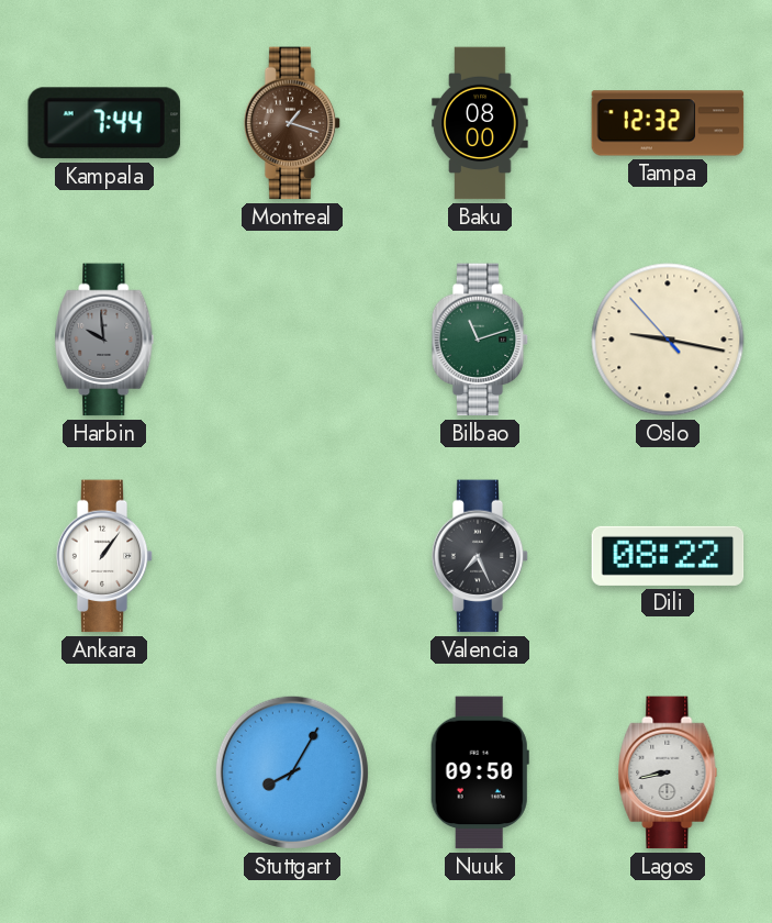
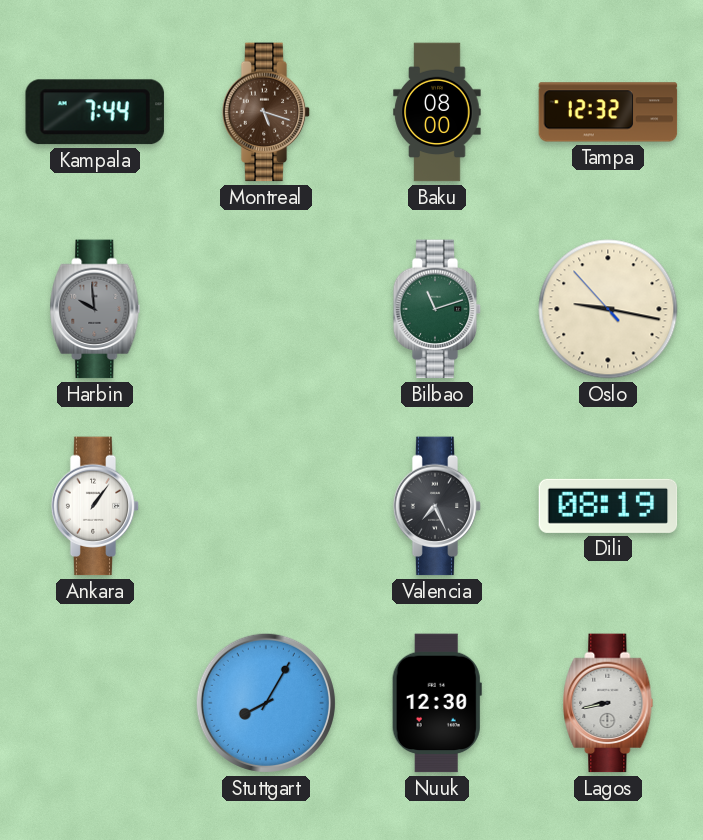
Montreal: 1:18 -> 5:18 (266, 112)
Dili: 08:22 -> 08:19 (608, 506)
Nuuk: 09:50 -> 12:30 (437, 703)
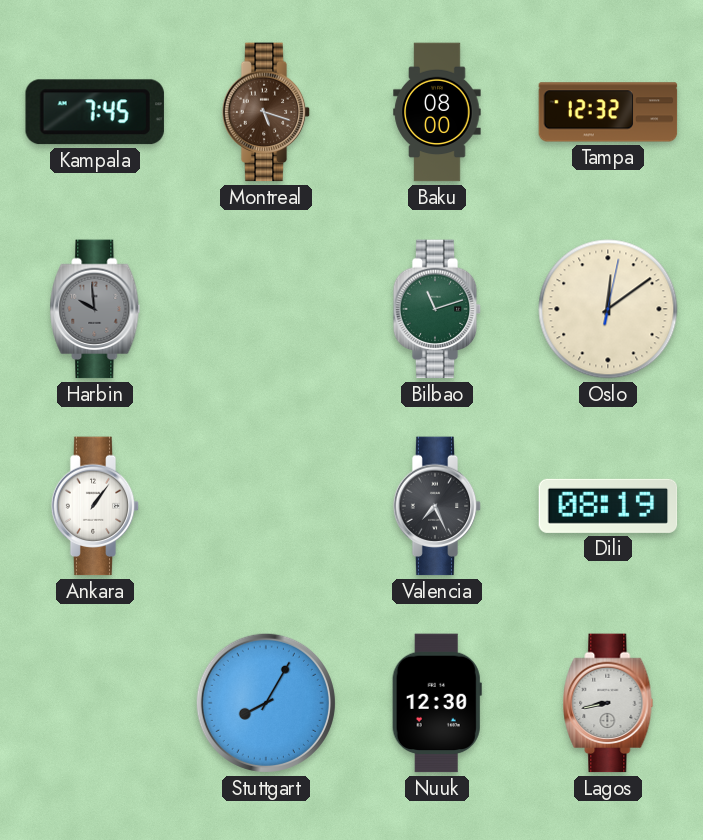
Kampala: 7:44 -> 7:45 (95, 112)
Oslo: 9:16 -> 12:09 (608, 309)
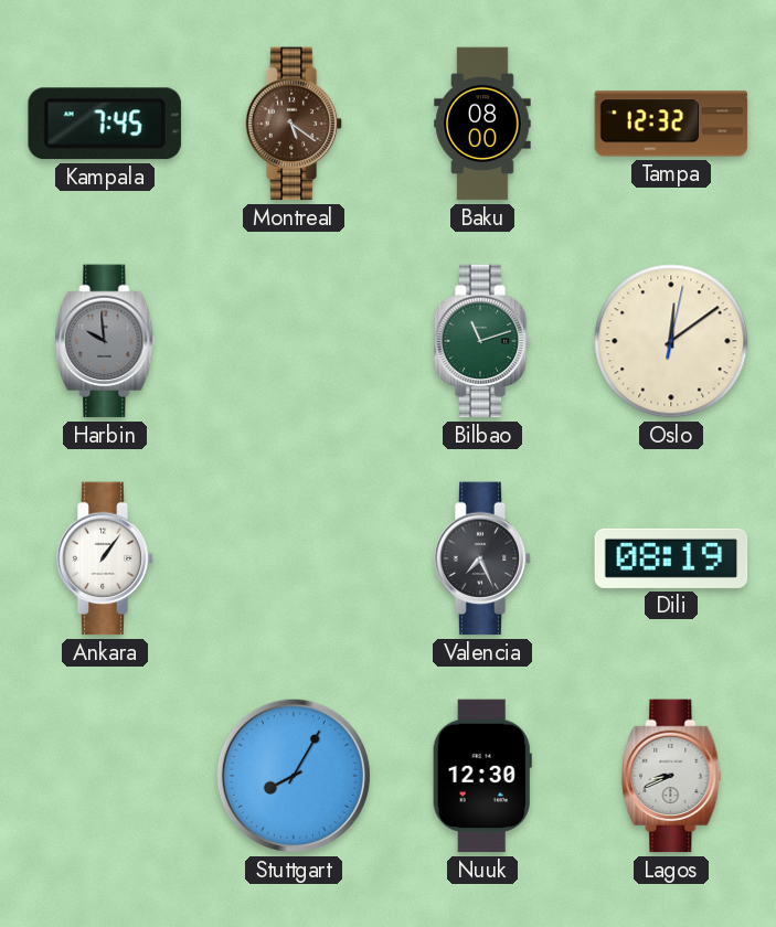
Montreal: 5:18 -> 5:21 (294, 124)
Lagos: 8:43 -> 8:41 (671, 776)
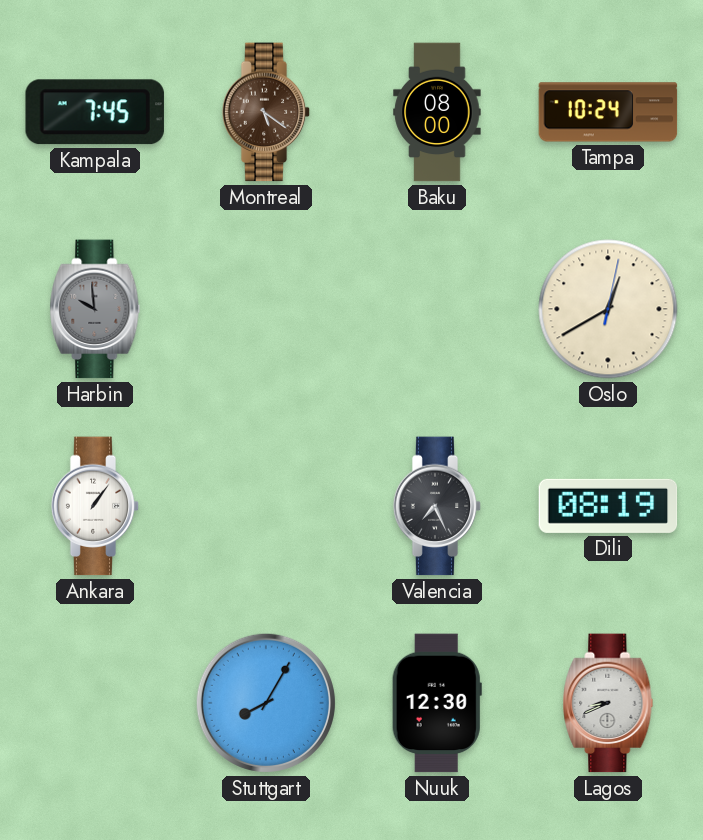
Tampa: 12:32 -> 10:24 (608, 112)
Bilbao: 11:12 -> none (482, 341)
Oslo: 12:09 -> 12:40 (608, 309)
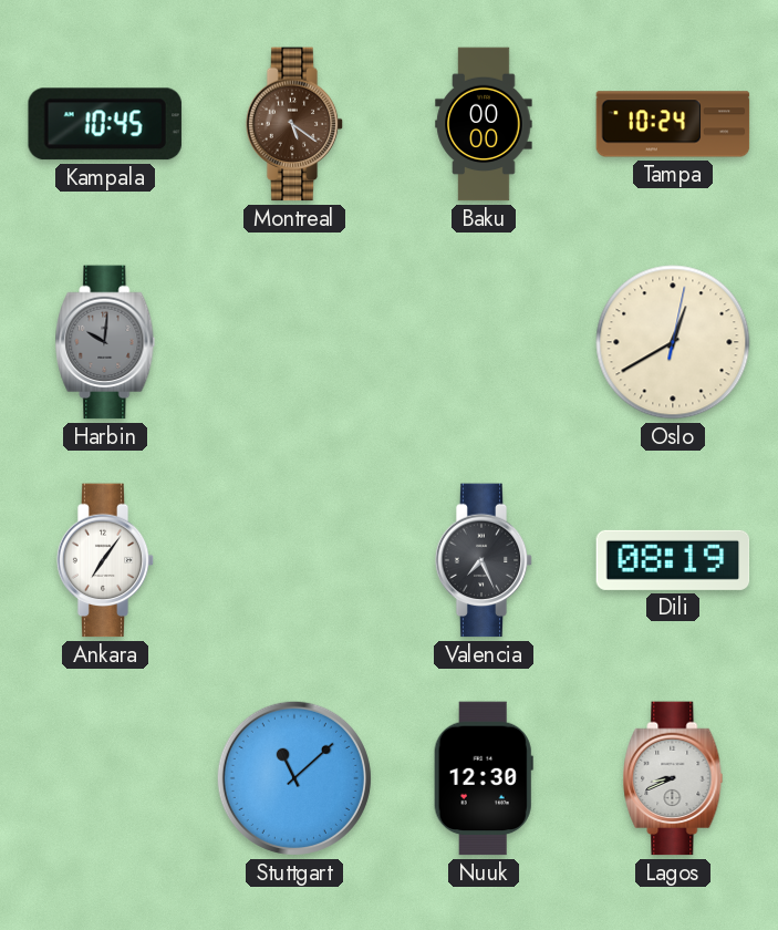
Kampala: 7:45 -> 10:45 (105, 124)
Baku: 08:00 -> 00:00 (484, 124)
Harbin: 9:59 -> 10:01 (105, 342)
Ankara: 1:06 -> 7:06 (105, 560)
Stuttgart: 8:05 -> 11:08 (294, 778)
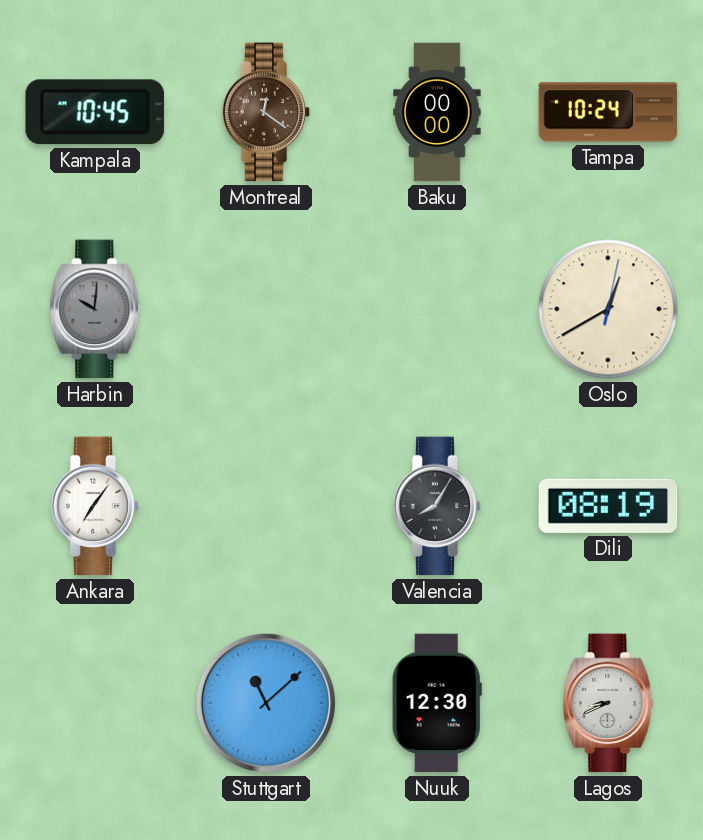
Montreal: 5:21 -> 12:21 (266, 112)
Valencia: 7:26 -> 8:05 (437, 506)
